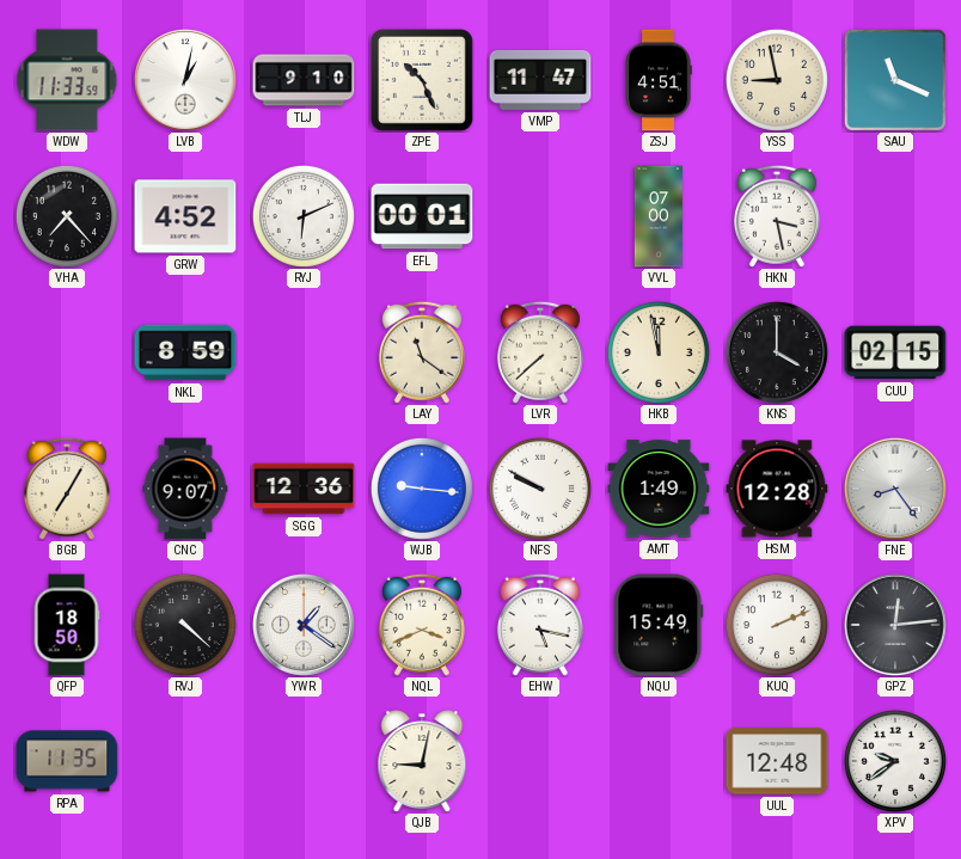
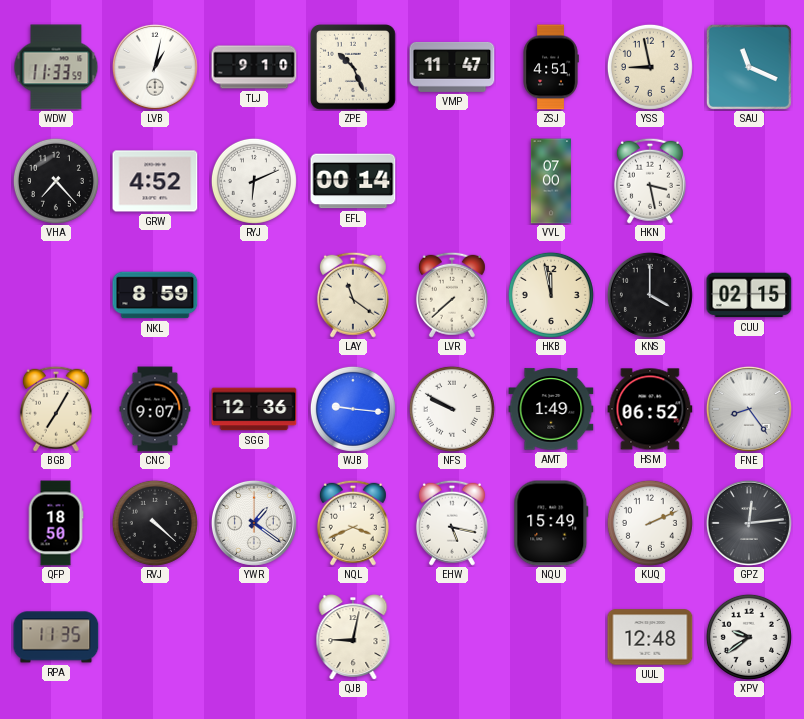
EFL: 00:01 -> 00:14 (353, 181)
HSM: 12:28 -> 06:52 (650, 409)
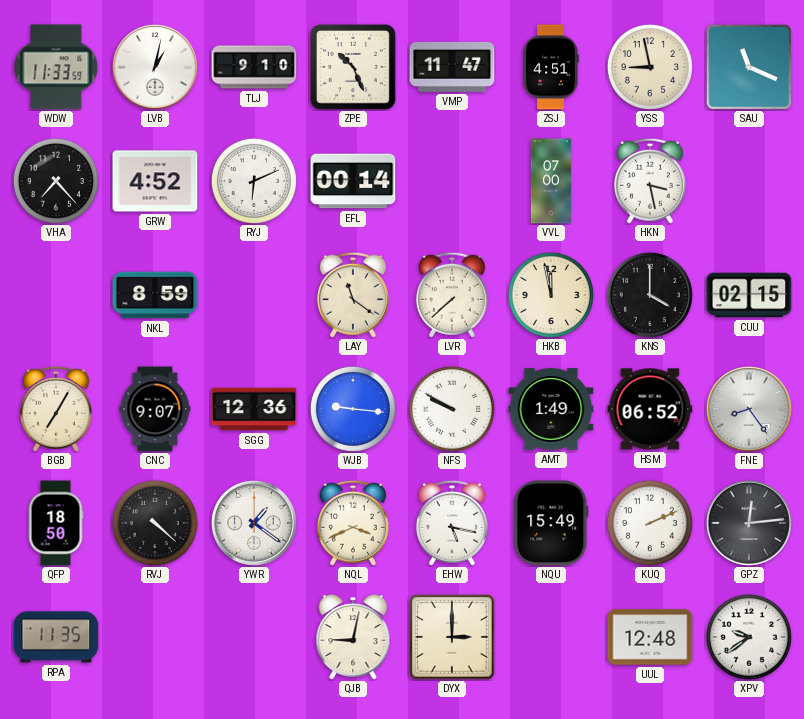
DYX: none -> 3:00 (452, 637)
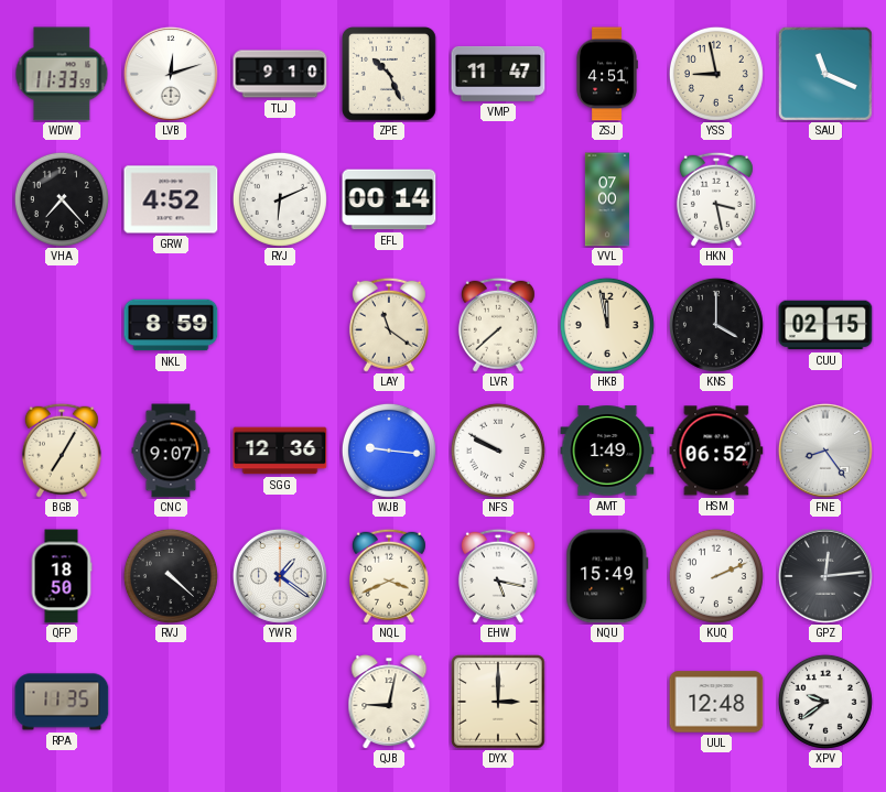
LVB: 1:02 -> 12:12 (171, 74)
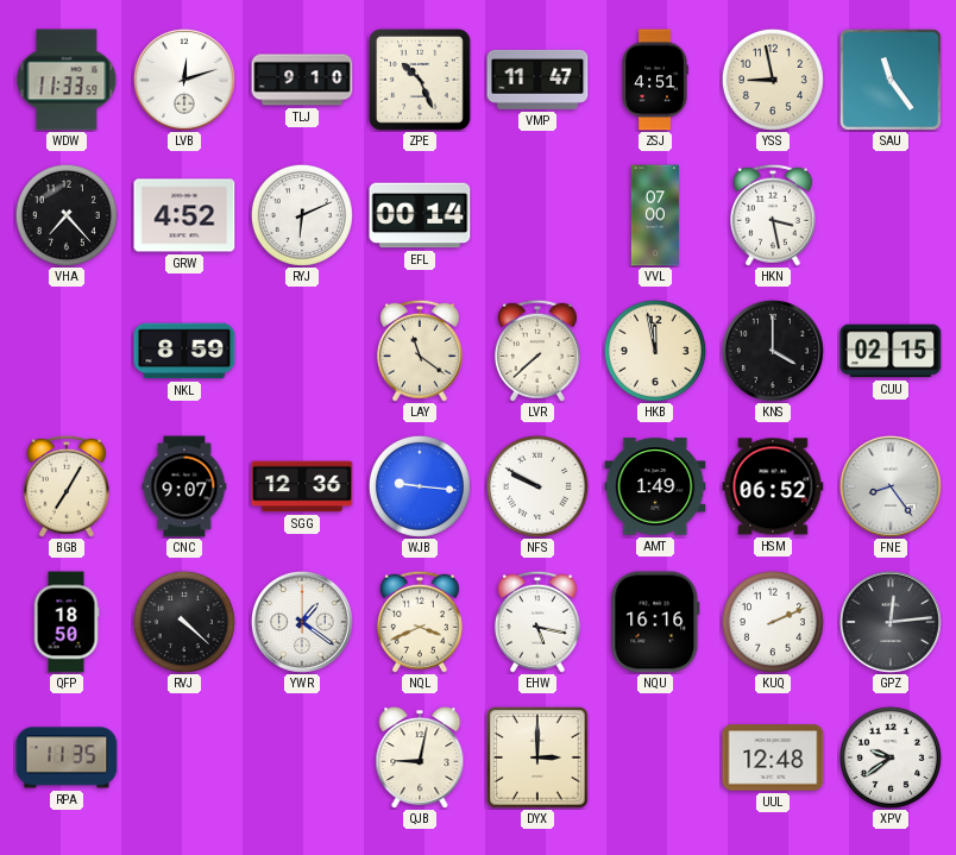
SAU: 11:19 -> 11:24 (891, 80)
NQU: 15:49 -> 16:16 (655, 622)
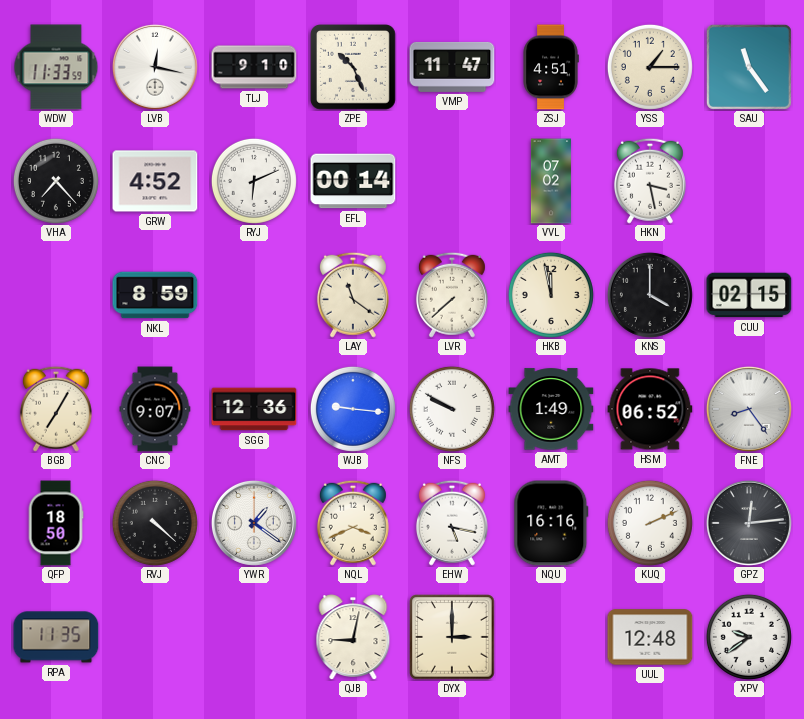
LVB: 12:12 -> 12:17 (155, 67)
YSS: 8:58 -> 1:15 (650, 67)
VVL: 07:00 -> 07:02 (551, 181)
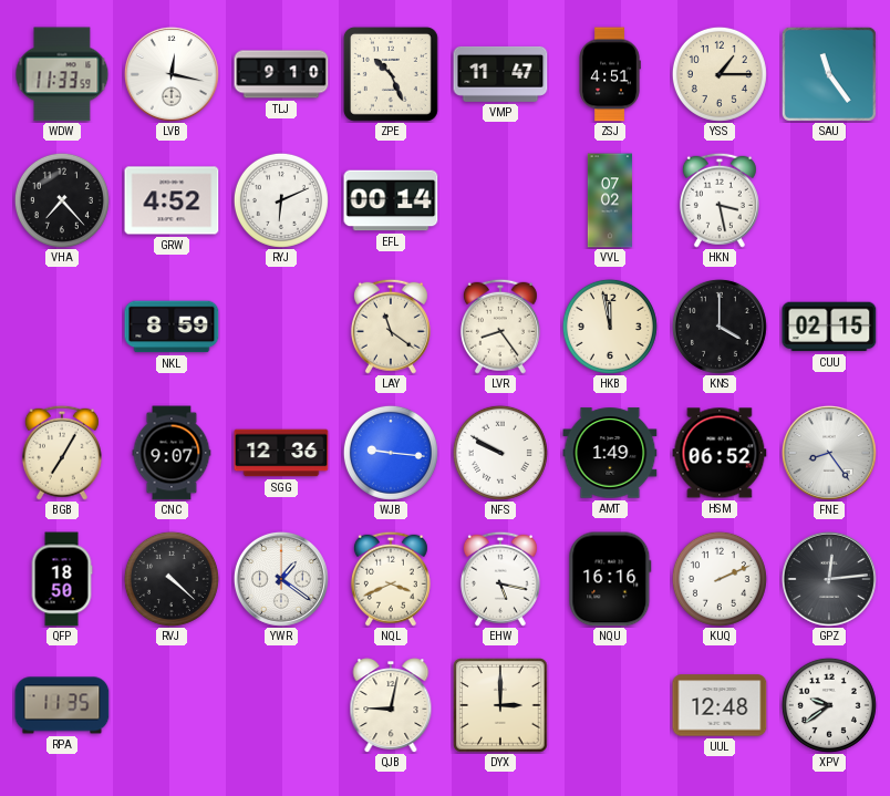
LVR: 7:38 -> 8:24 (500, 327)
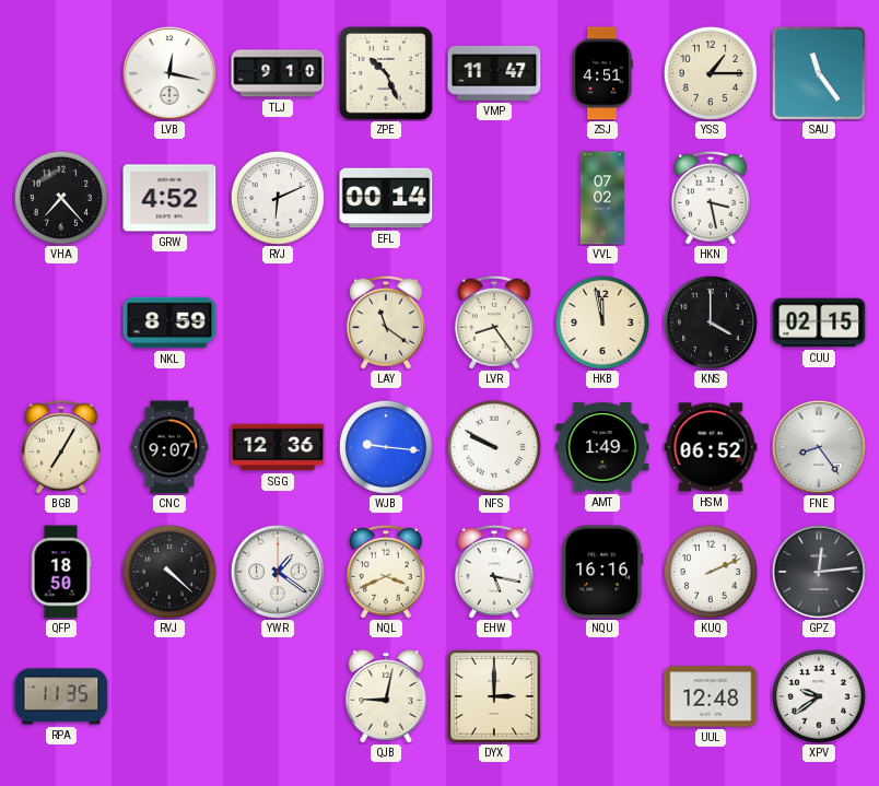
WDW: 11:33 -> none (62, 74)
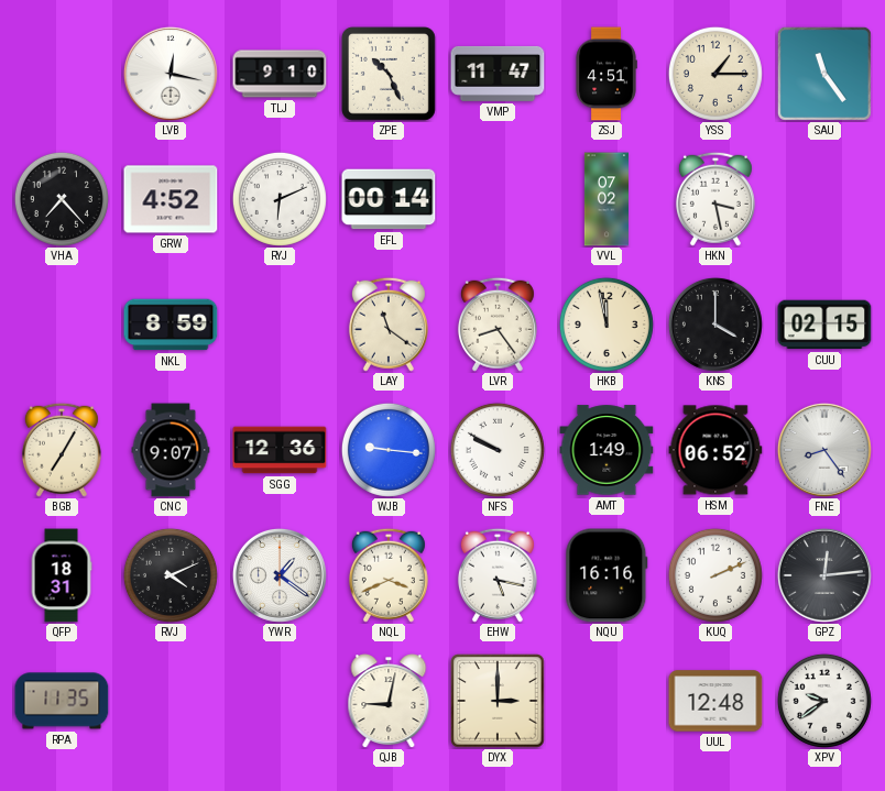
QFP: 18:50 -> 18:31 (62, 575)
RVJ: 4:22 -> 4:11 (171, 575)
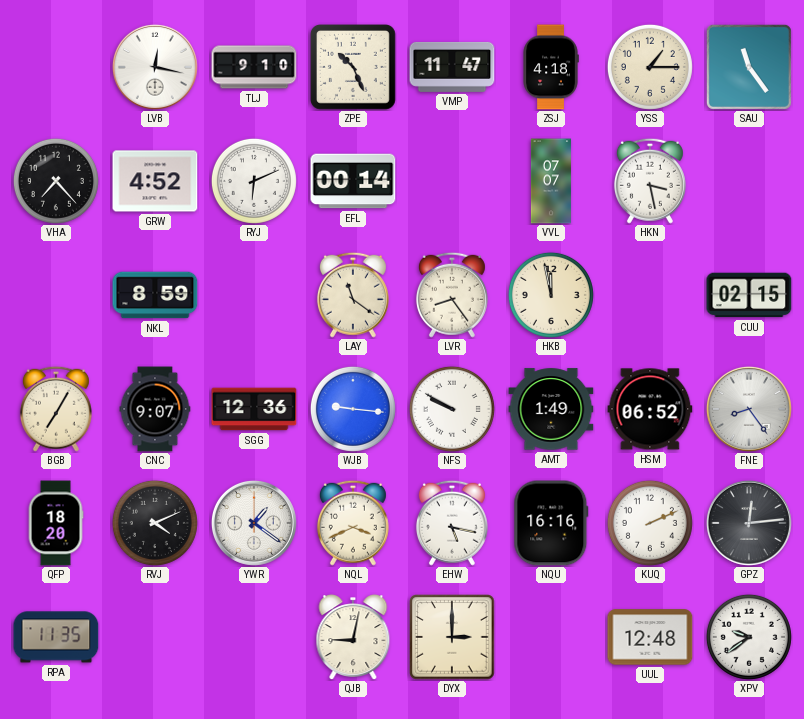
ZSJ: 4:51 -> 4:18 (551, 67)
VVL: 07:02 -> 07:07 (551, 181)
KNS: 4:00 -> none (715, 325)
QFP: 18:31 -> 18:20 (56, 523)
